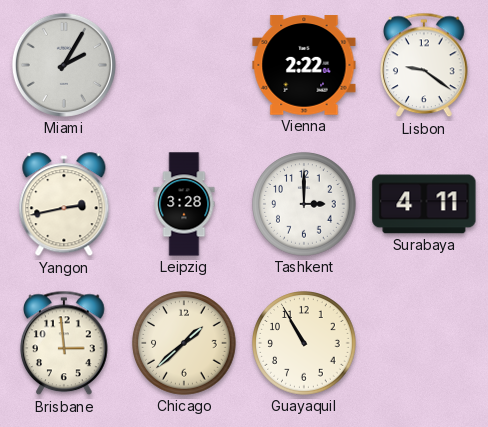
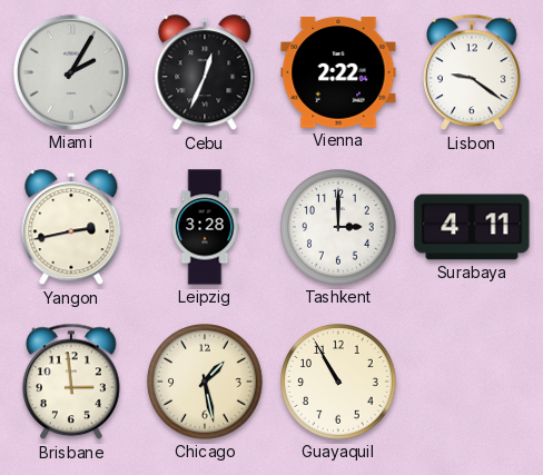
Cebu: none -> 12:34 (205, 73)
Chicago: 1:38 -> 1:28 (205, 382)
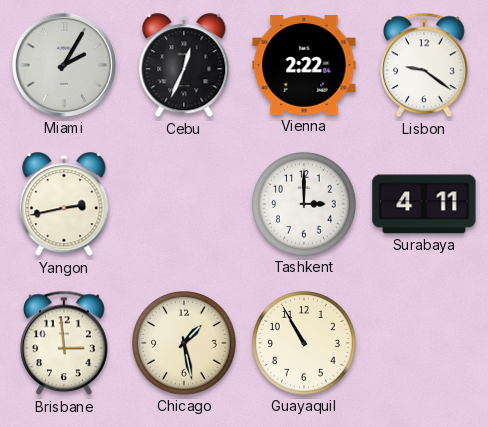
Leipzig: 3:28 -> none (205, 227)
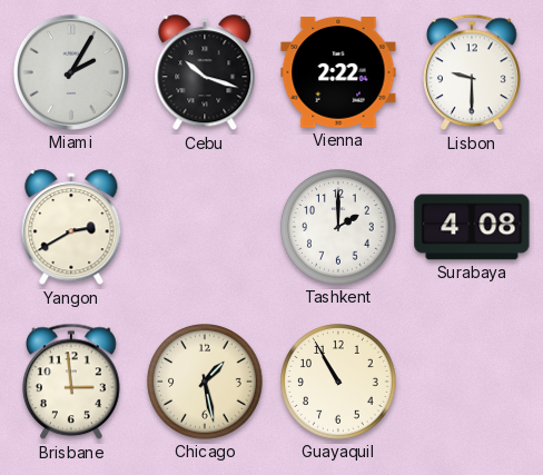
Cebu: 12:34 -> 10:18 (205, 73)
Lisbon: 9:21 -> 9:30 (473, 72)
Yangon: 2:43 -> 2:40 (71, 228)
Tashkent: 3:00 -> 2:00 (338, 227)
Surabaya: 4:11 -> 4:08 (472, 227)
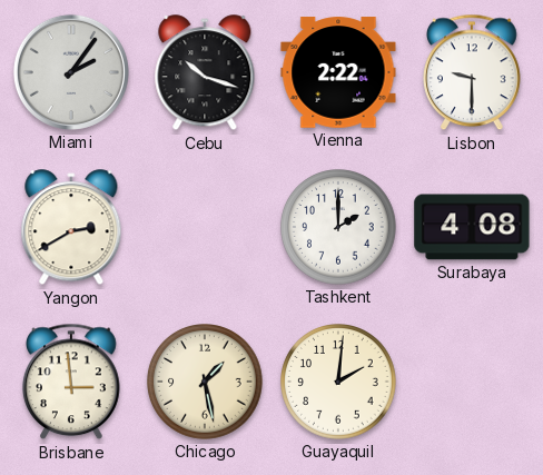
Miami: 2:05 -> 2:06 (71, 72)
Guayaquil: 10:55 -> 2:01 (338, 382)
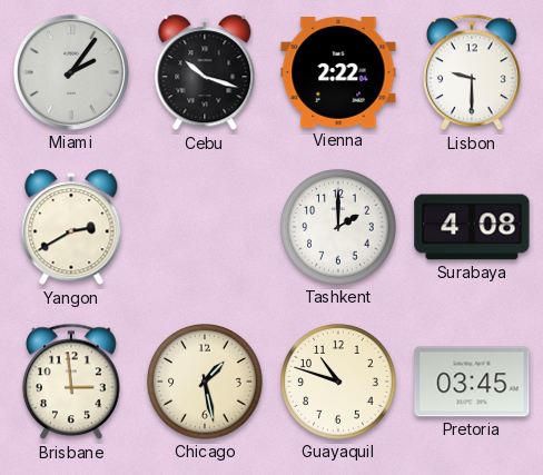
Guayaquil: 2:01 -> 10:48 (338, 382)
Pretoria: none -> 03:45 (472, 382)
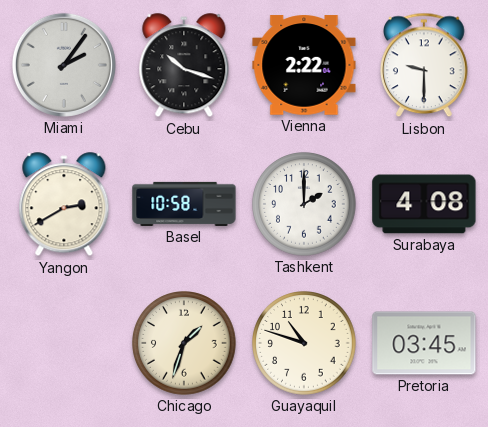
Basel: none -> 10:58 (184, 204)
Brisbane: 2:59 -> none (72, 382)
Chicago: 1:28 -> 1:33 (184, 343)
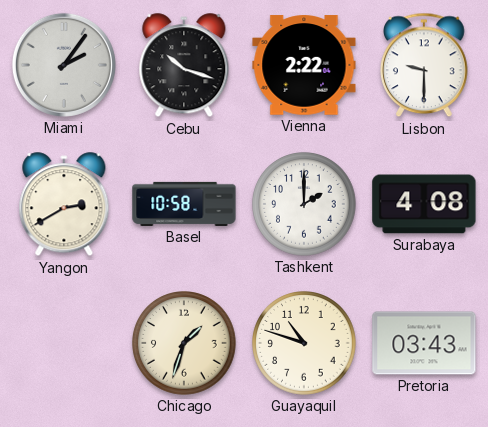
Pretoria: 03:45 -> 03:43 (424, 343)
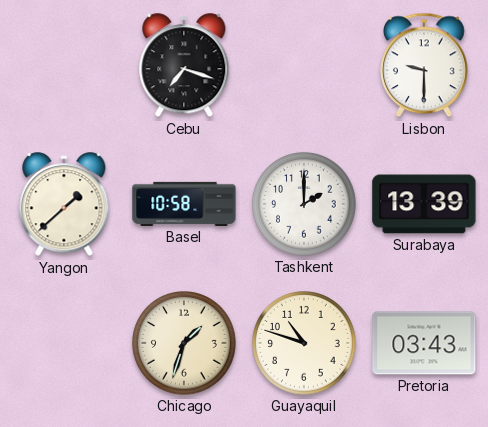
Miami: 2:06 -> none (64, 65)
Cebu: 10:18 -> 7:18 (184, 66)
Vienna: 2:22 -> none (304, 65)
Yangon: 2:40 -> 1:38 (64, 205)
Surabaya: 4:08 -> 13:39 (424, 204)
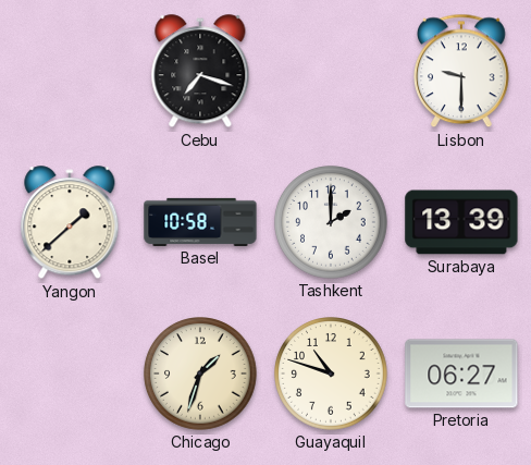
Pretoria: 03:43 -> 06:27 (461, 374)
